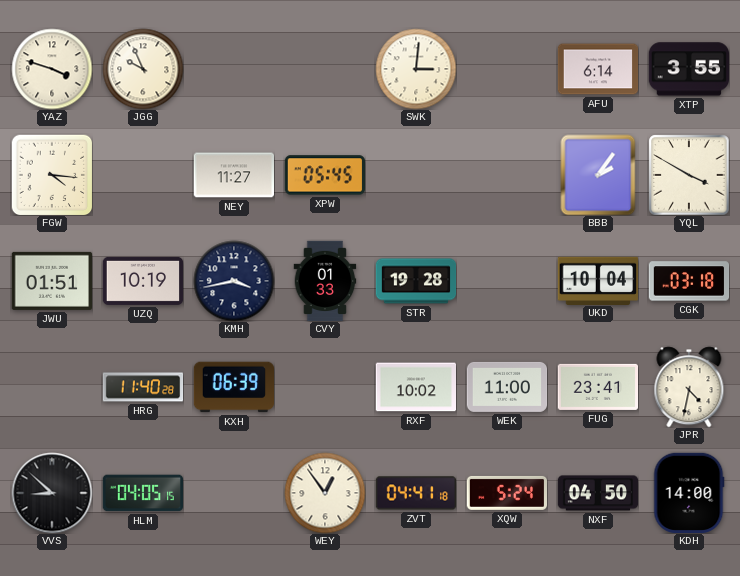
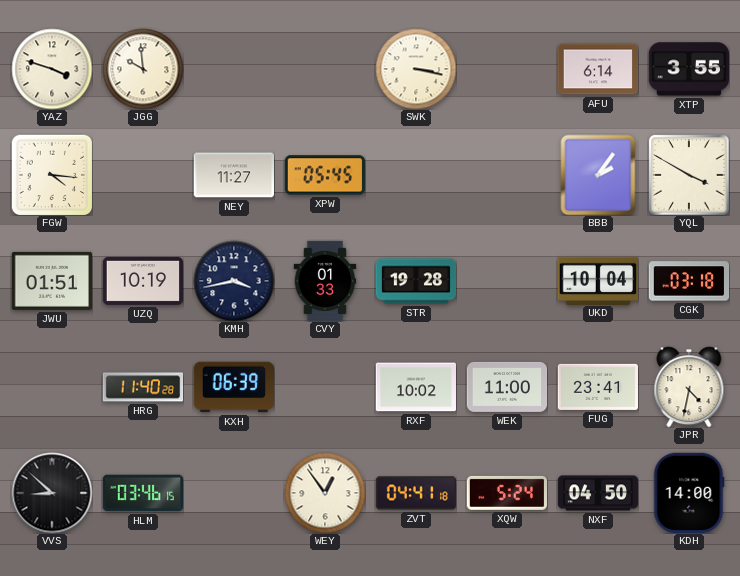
JGG: 9:56 -> 9:59 (143, 69)
SWK: 3:01 -> 3:17 (416, 69)
HLM: 04:05 -> 03:46 (142, 493)
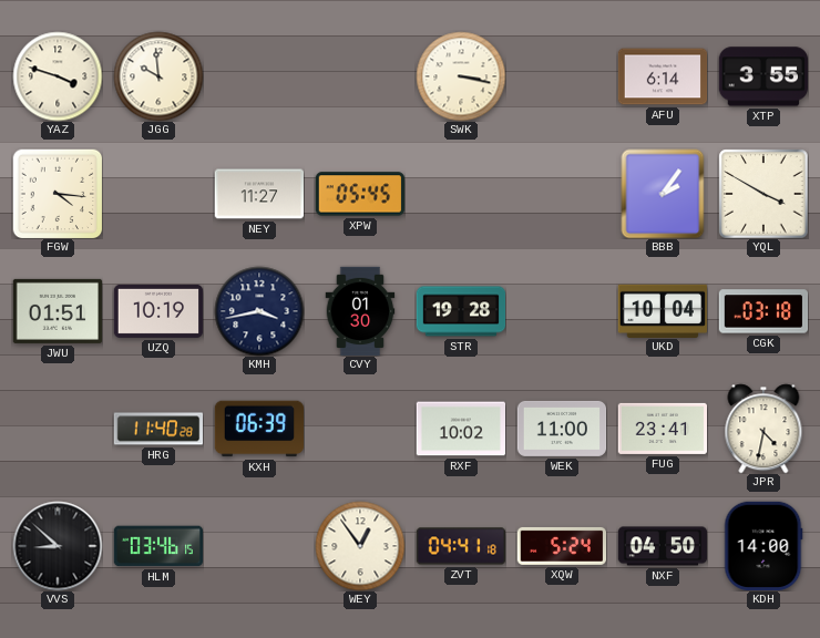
CVY: 01:33 -> 01:30 (360, 311)
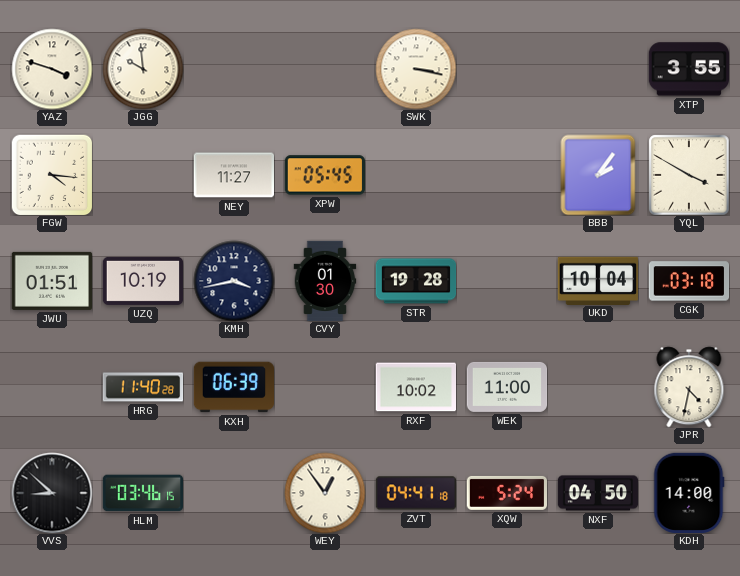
AFU: 6:14 -> none (663, 76)
FUG: 23:41 -> none (662, 429)
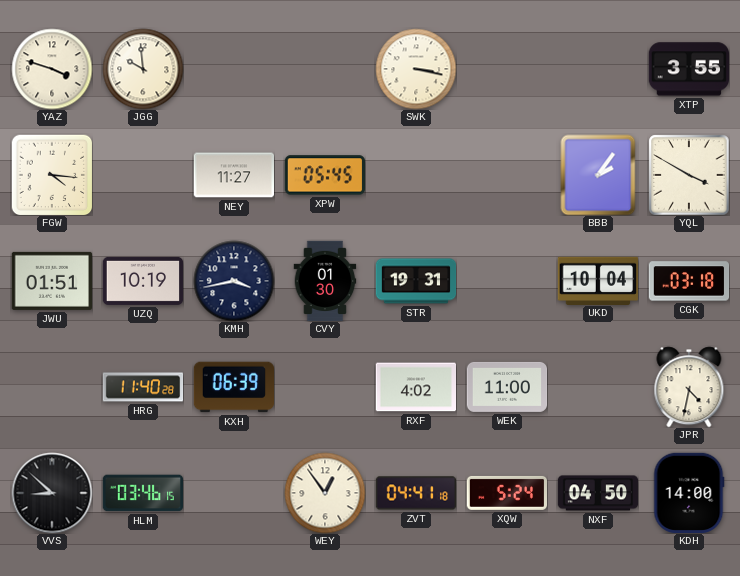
STR: 19:28 -> 19:31 (416, 281)
RXF: 10:02 -> 4:02 (415, 387)
